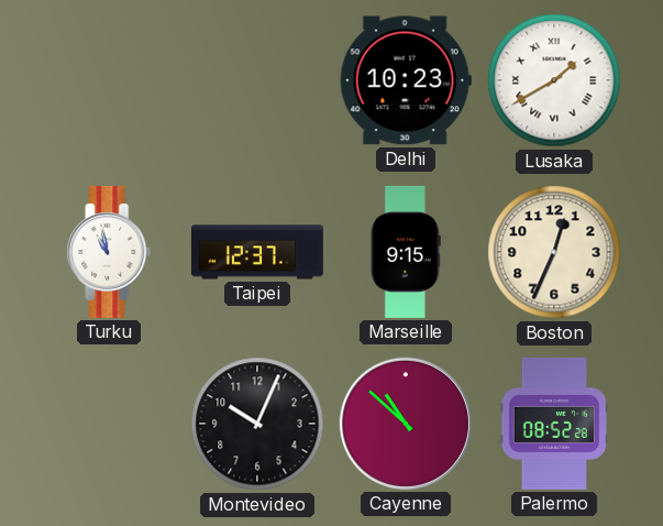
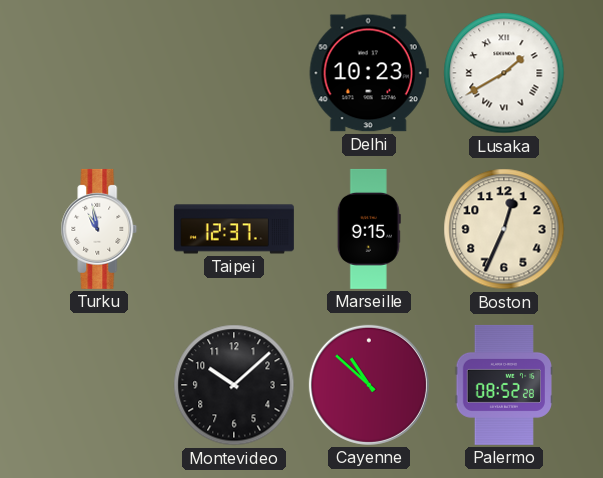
Montevideo: 10:04 -> 10:08 (234, 385)
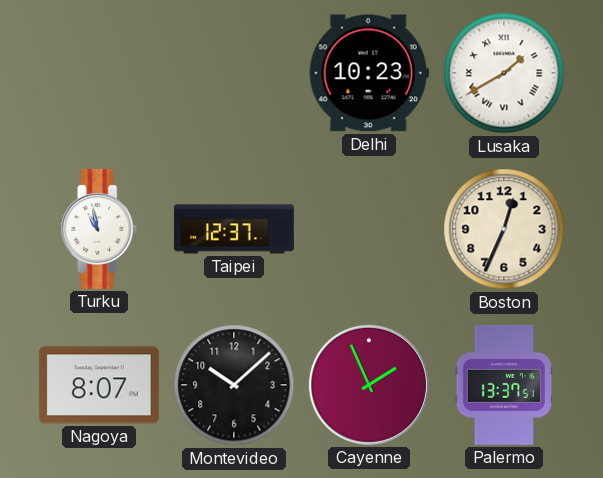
Marseille: 9:15 -> none (369, 229)
Nagoya: none -> 8:07 (99, 385)
Cayenne: 10:52 -> 1:56 (369, 385)
Palermo: 08:52 -> 13:37 (503, 385)
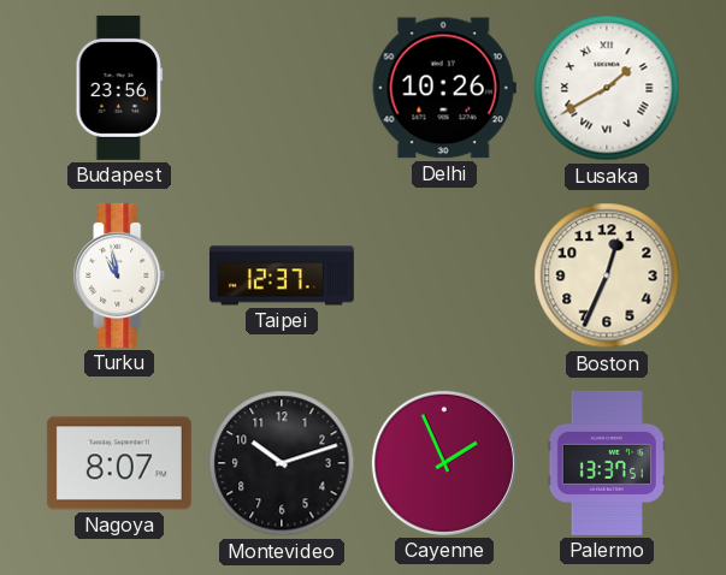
Budapest: none -> 23:56 (119, 88)
Delhi: 10:23 -> 10:26 (444, 88)
Montevideo: 10:08 -> 10:12 (282, 463)
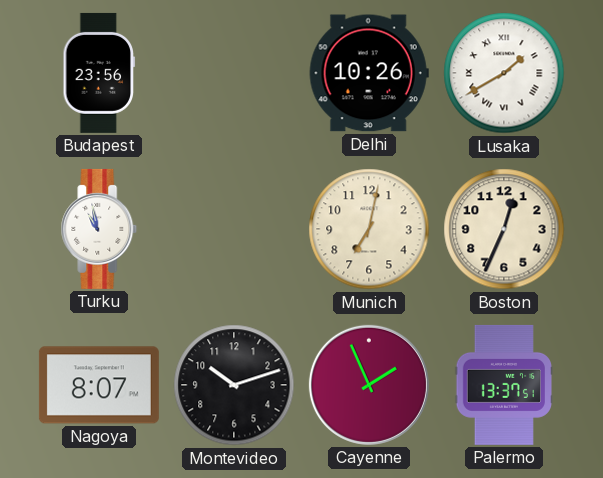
Taipei: 12:37 -> none (282, 275)
Munich: none -> 7:02 (369, 229)
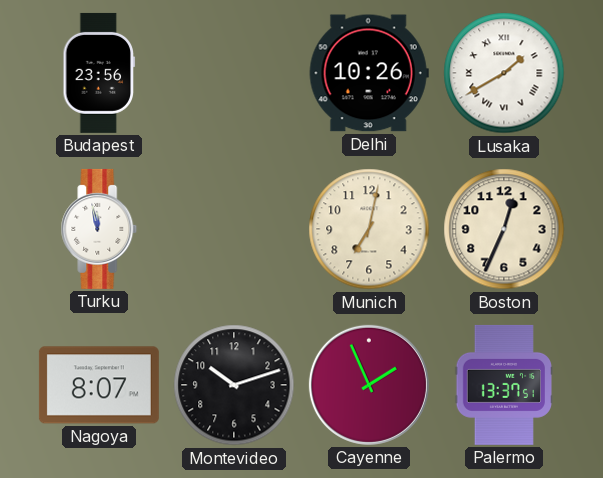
Turku: 10:58 -> 11:58 (99, 229)
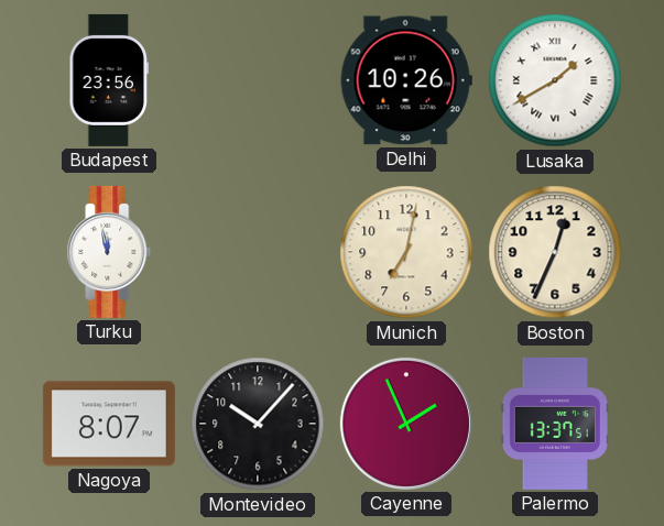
Montevideo: 10:12 -> 10:07 (258, 424)
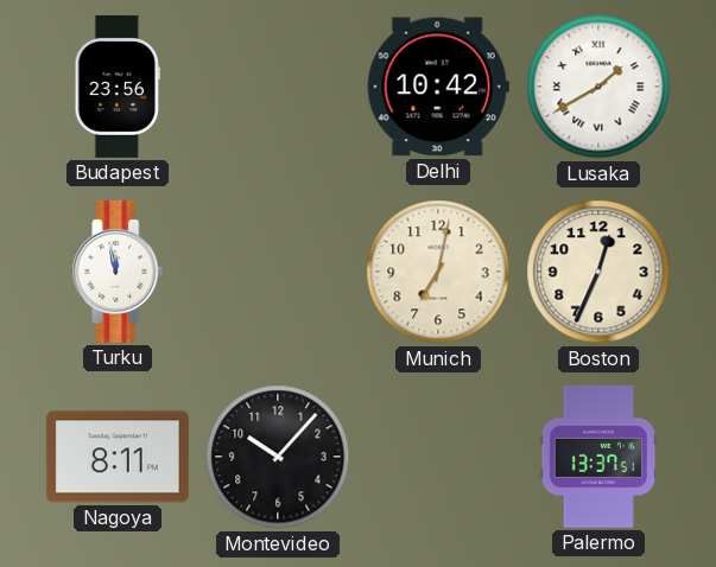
Delhi: 10:26 -> 10:42 (438, 87)
Nagoya: 8:07 -> 8:11 (118, 457)
Cayenne: 1:56 -> none (406, 424)
